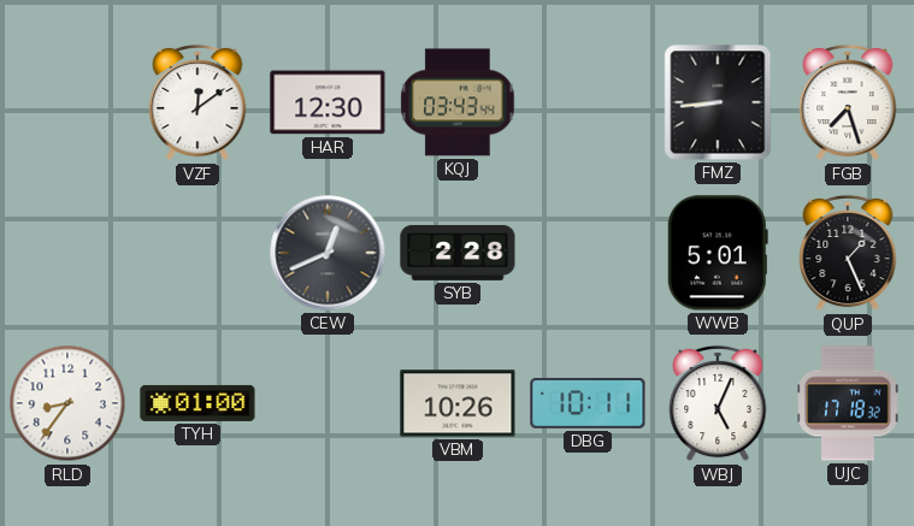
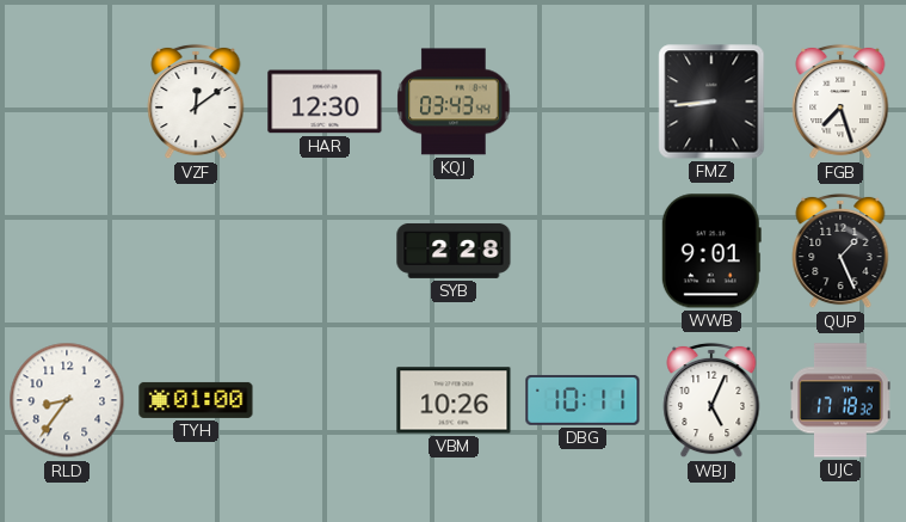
CEW: 12:41 -> none (328, 253)
WWB: 5:01 -> 9:01 (711, 251)
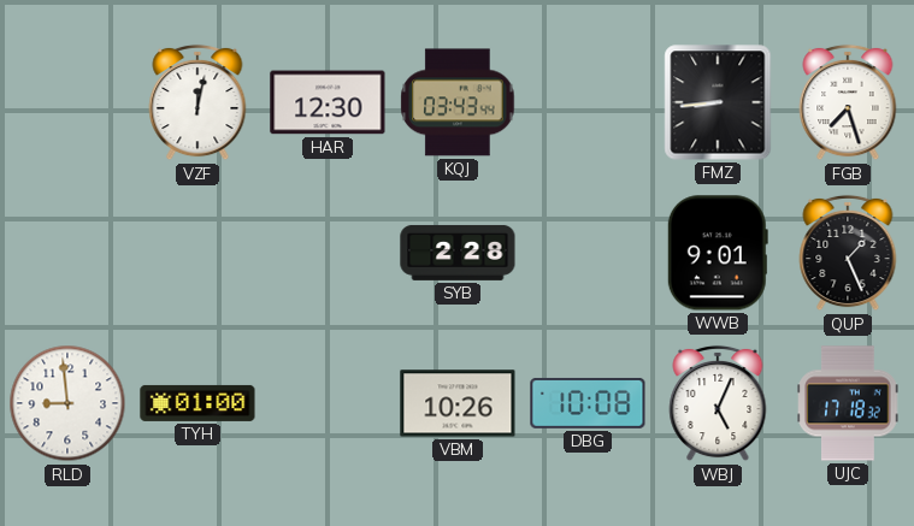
VZF: 12:09 -> 12:02 (197, 102)
RLD: 8:36 -> 8:59 (67, 403)
DBG: 10:11 -> 10:08 (588, 403)
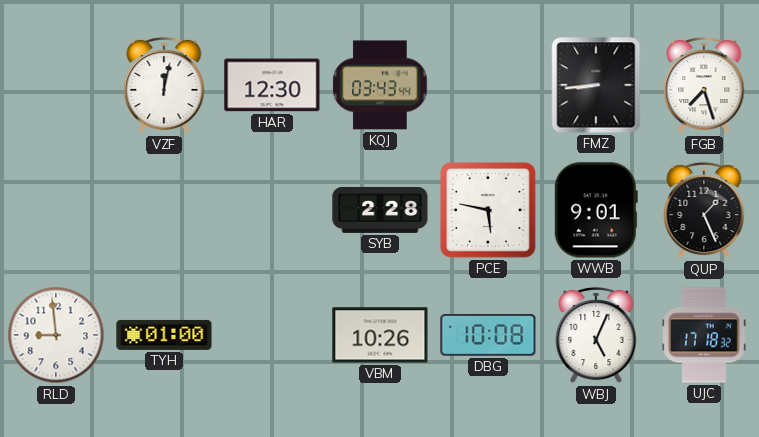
PCE: none -> 5:47 (488, 210)
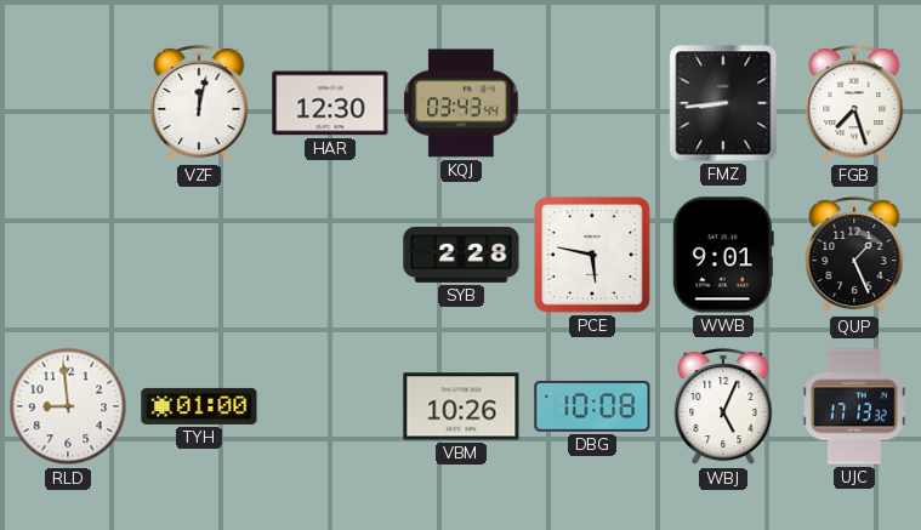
UJC: 17:18 -> 17:13 (854, 406)
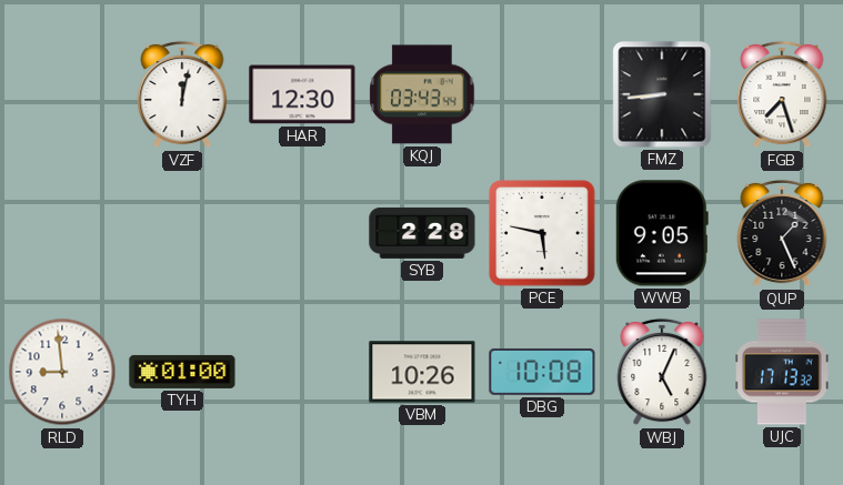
WWB: 9:01 -> 9:05 (662, 233)
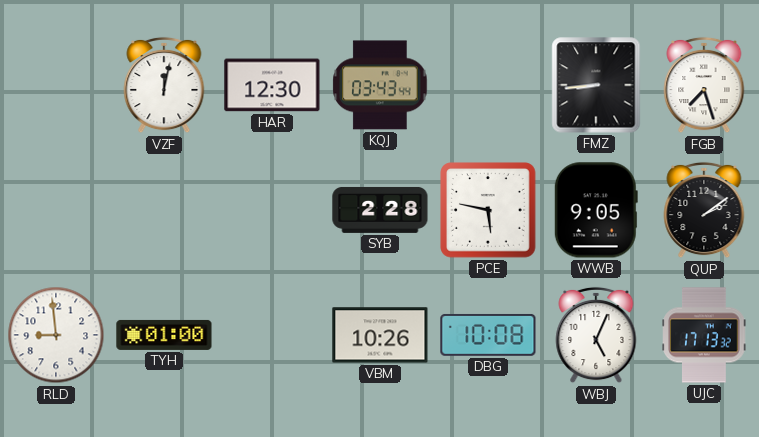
QUP: 1:26 -> 2:09 (704, 210)
